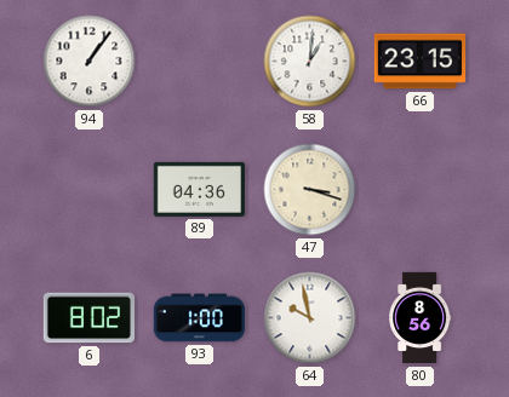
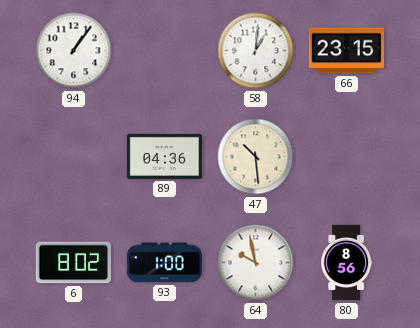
47: 3:18 -> 10:29 (256, 157)
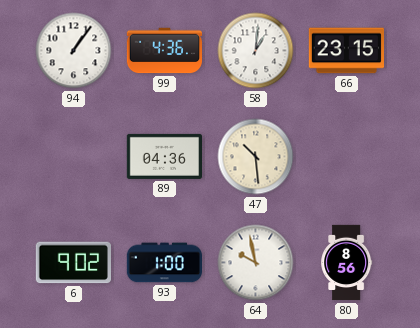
99: none -> 4:36 (165, 51)
6: 8:02 -> 9:02 (73, 263)
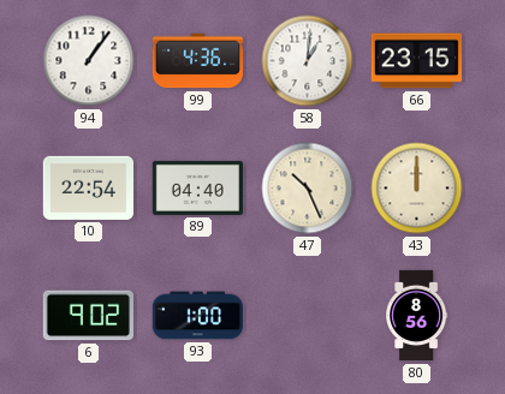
10: none -> 22:54 (88, 187)
89: 04:36 -> 04:40 (197, 187)
47: 10:29 -> 10:26 (308, 189)
43: none -> 12:00 (417, 189)
64: 9:58 -> none (256, 263)
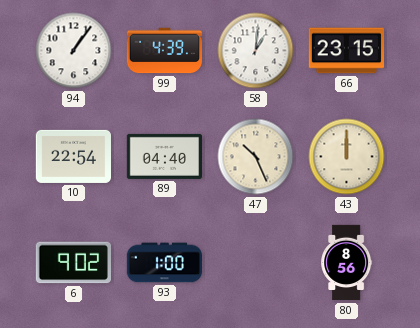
99: 4:36 -> 4:39 (165, 51)
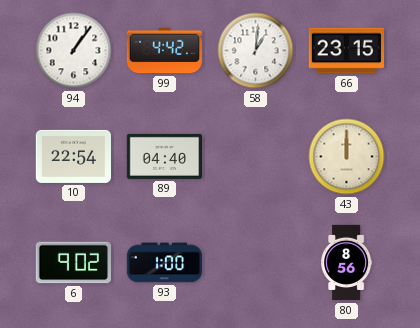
99: 4:39 -> 4:42 (165, 51)
47: 10:26 -> none (256, 157)
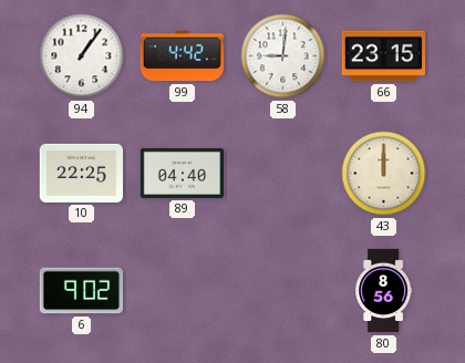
58: 1:01 -> 9:01 (283, 56)
10: 22:54 -> 22:25 (81, 173)
93: 1:00 -> none (164, 263)
